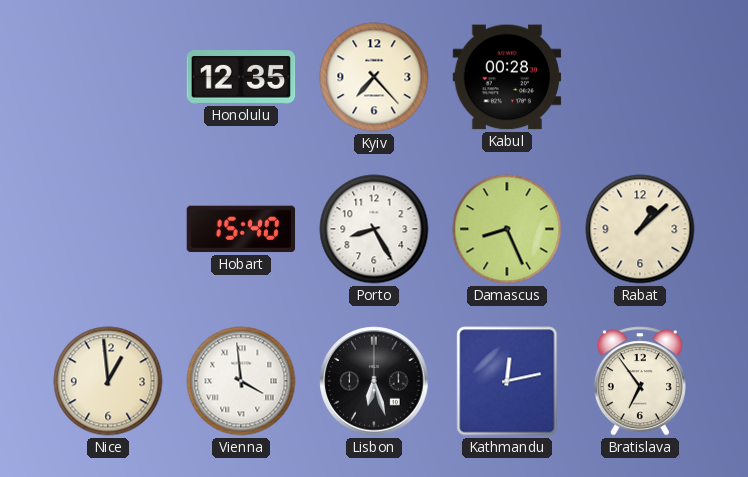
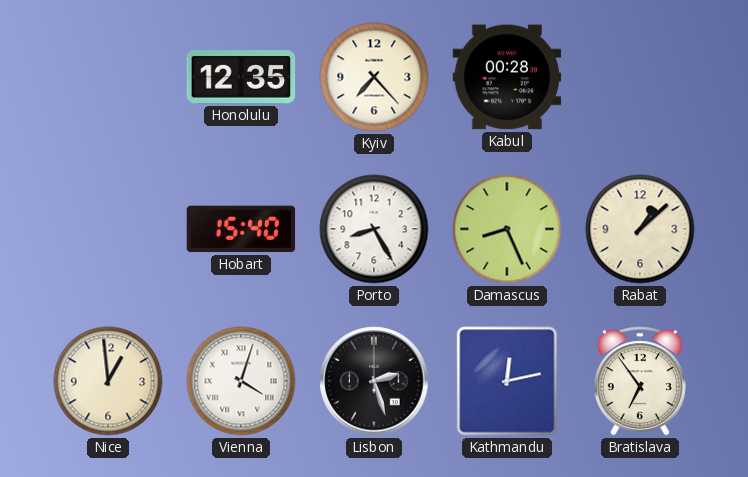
Vienna: 3:59 -> 4:03 (241, 381)
Lisbon: 6:27 -> 2:27 (374, 381)
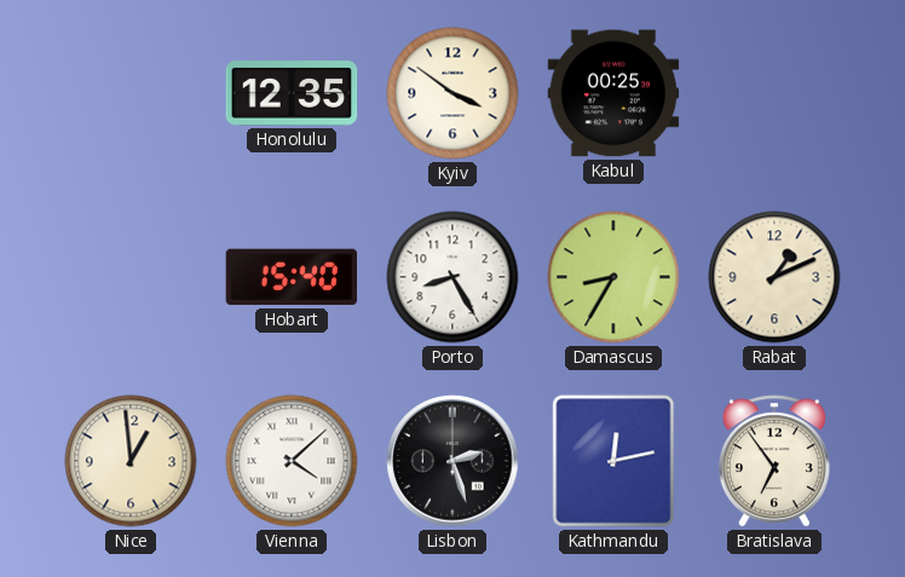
Kyiv: 7:23 -> 3:51 (452, 93)
Kabul: 00:28 -> 00:25 (613, 93)
Damascus: 8:26 -> 8:35 (613, 277)
Rabat: 1:08 -> 1:11 (774, 277)
Vienna: 4:03 -> 4:08 (292, 461)
